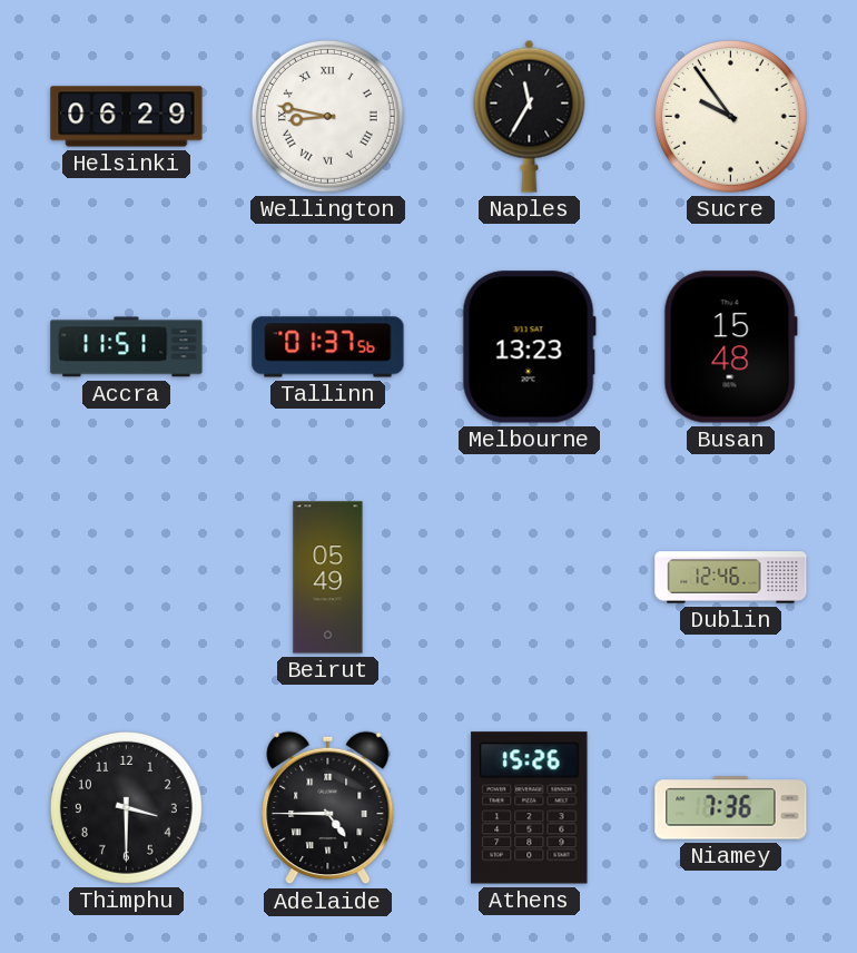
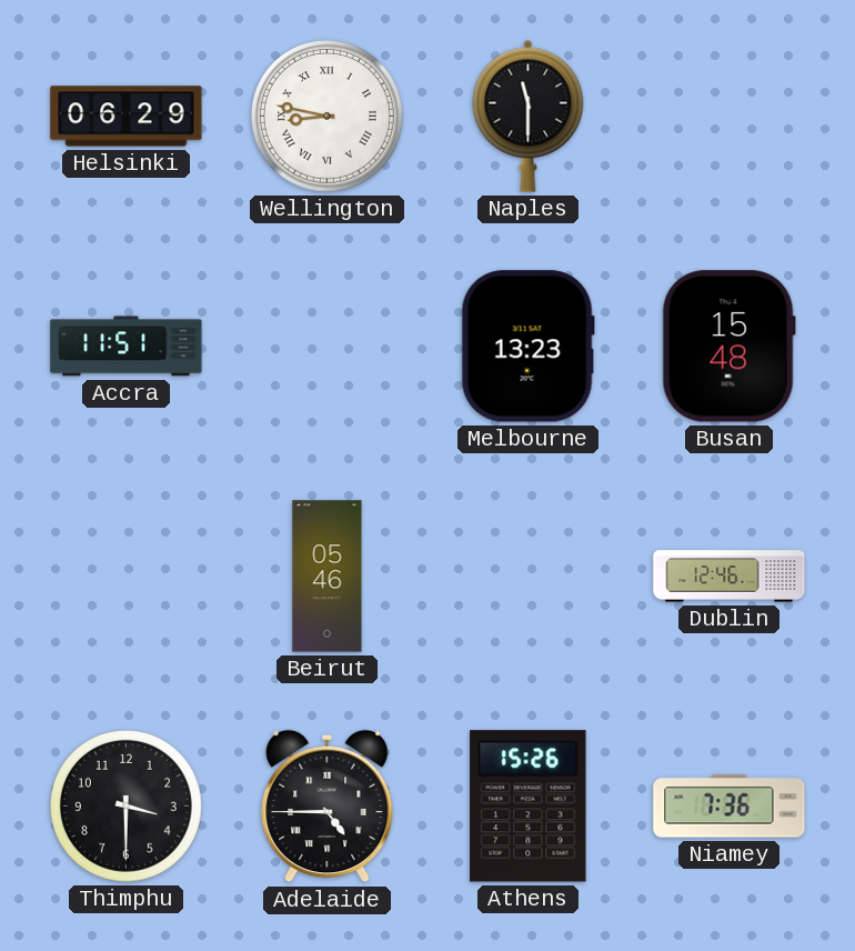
Naples: 11:35 -> 11:30 (529, 116)
Sucre: 9:54 -> none (730, 116)
Tallinn: 01:37 -> none (328, 347)
Beirut: 05:49 -> 05:46 (328, 577)
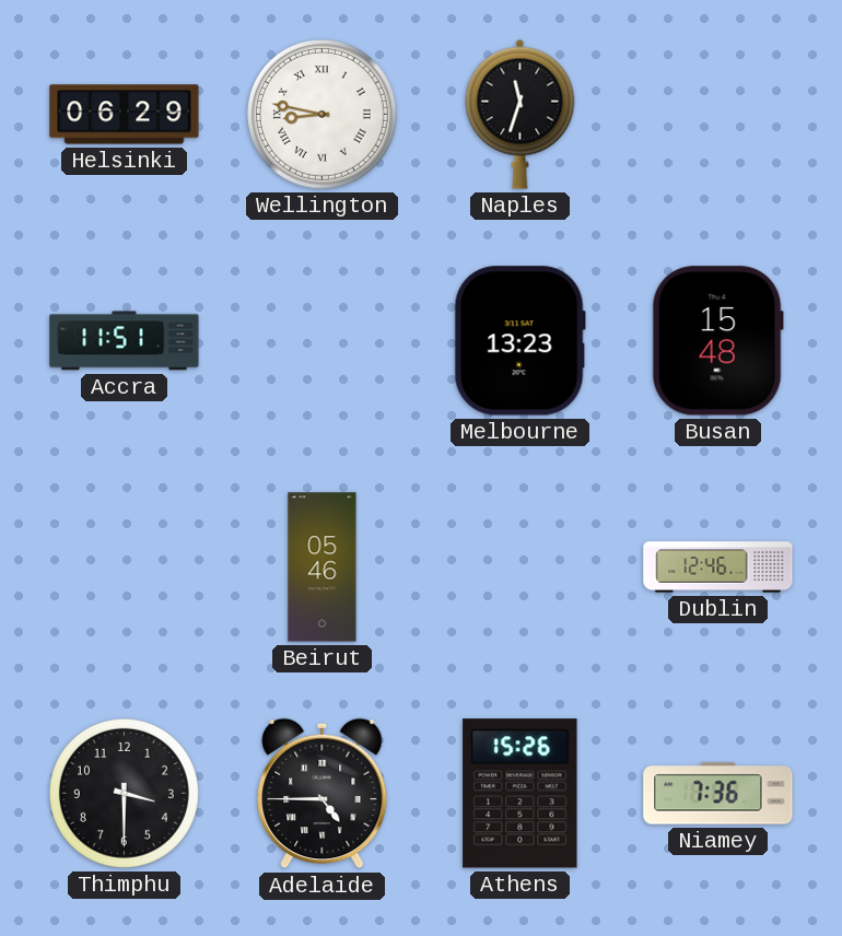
Naples: 11:30 -> 11:33 (521, 114)
